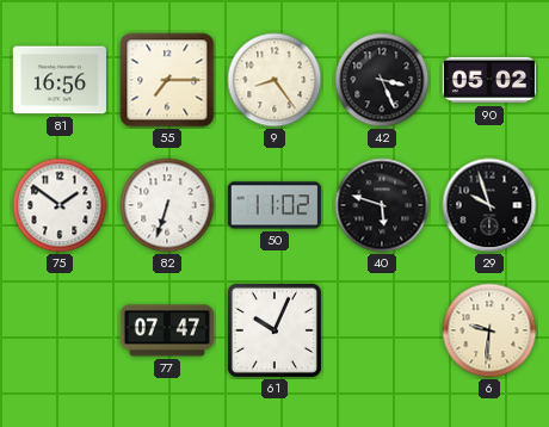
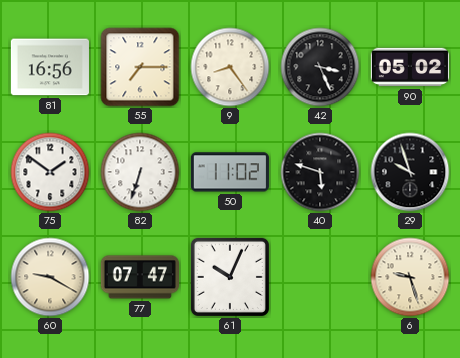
60: none -> 9:20 (50, 277)
6: 9:31 -> 9:27 (410, 277)
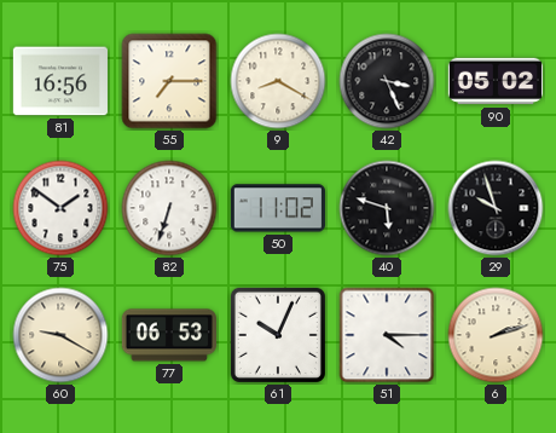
9: 8:24 -> 8:20 (278, 81)
77: 07:47 -> 06:53 (169, 335)
51: none -> 4:15 (387, 335)
6: 9:27 -> 2:12 (496, 335)
